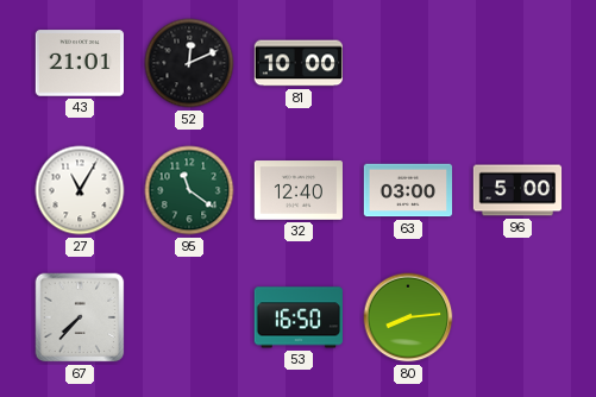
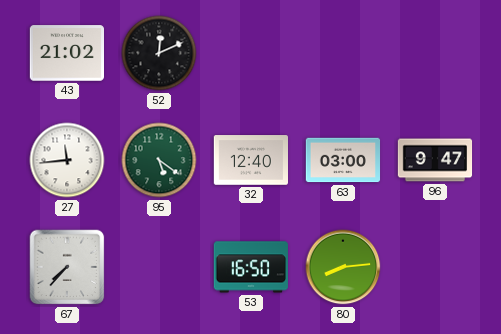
43: 21:01 -> 21:02 (66, 53)
81: 10:00 -> none (297, 63)
27: 11:05 -> 11:44 (67, 160)
95: 11:21 -> 5:21 (159, 160)
96: 5:00 -> 9:47 (435, 160)
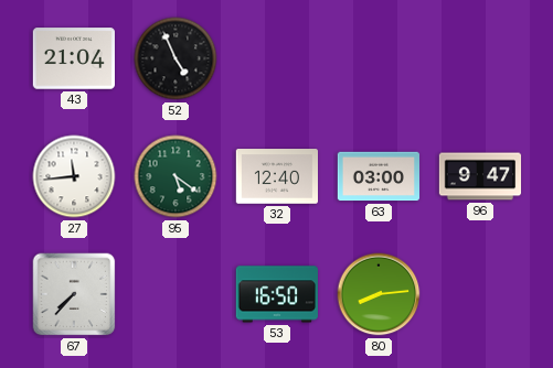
43: 21:02 -> 21:04 (73, 58)
52: 12:11 -> 4:56 (176, 58)
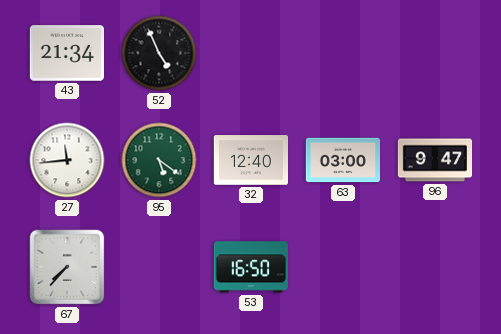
43: 21:04 -> 21:34 (66, 53)
80: 8:14 -> none (379, 294)
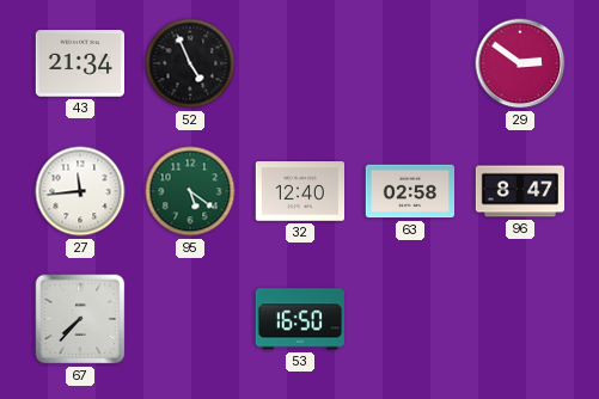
29: none -> 2:51 (520, 63)
63: 03:00 -> 02:58 (410, 191)
96: 9:47 -> 8:47 (520, 191)
